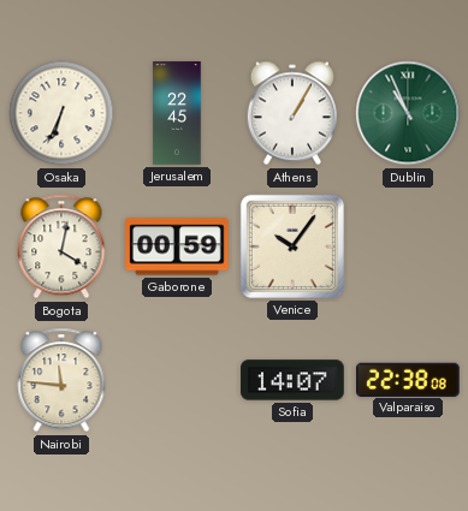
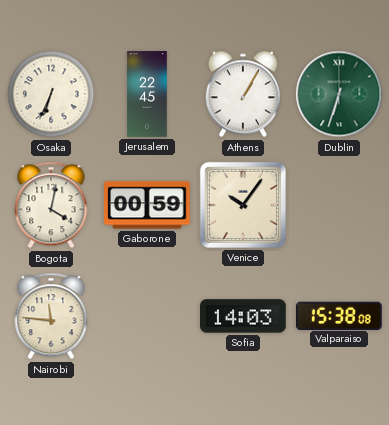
Dublin: 10:56 -> 6:33 (339, 94)
Sofia: 14:07 -> 14:03 (243, 316)
Valparaiso: 22:38 -> 15:38 (340, 315)
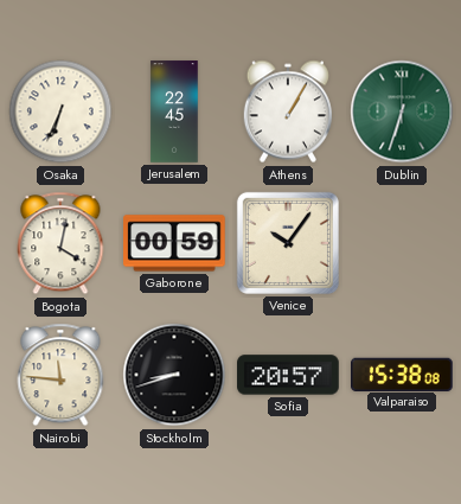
Stockholm: none -> 8:42 (174, 375)
Sofia: 14:03 -> 20:57 (288, 375)
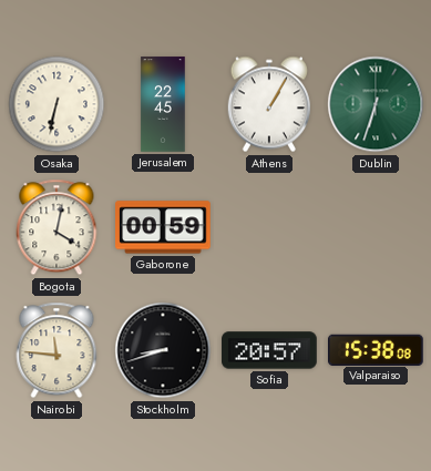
Osaka: 6:34 -> 6:32 (57, 104)
Venice: 10:06 -> none (288, 243)
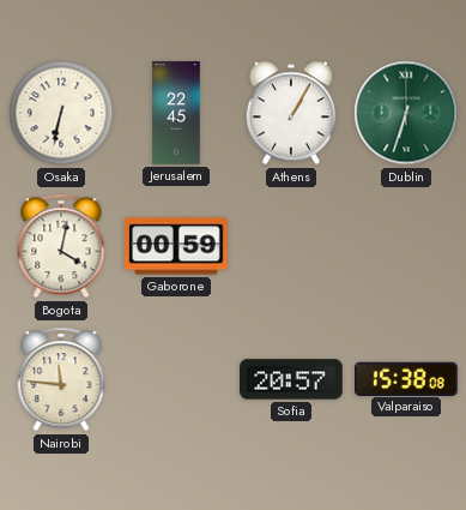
Stockholm: 8:42 -> none (163, 350)
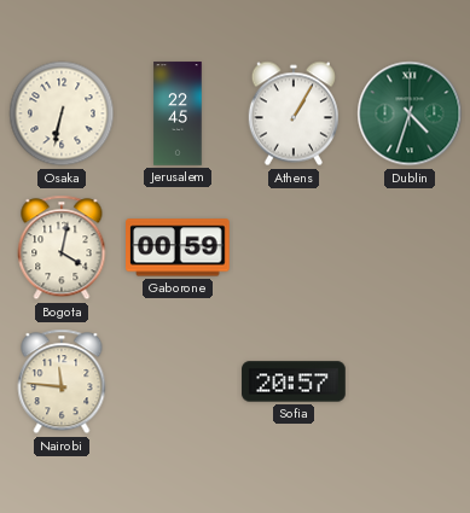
Dublin: 6:33 -> 4:33 (410, 113)
Valparaiso: 15:38 -> none (407, 378)
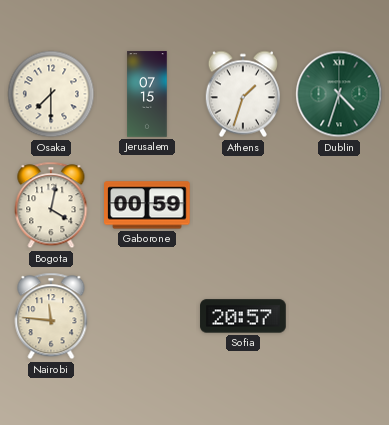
Osaka: 6:32 -> 7:30 (51, 94)
Jerusalem: 22:45 -> 07:15 (147, 94)
Athens: 1:05 -> 1:33 (242, 94)
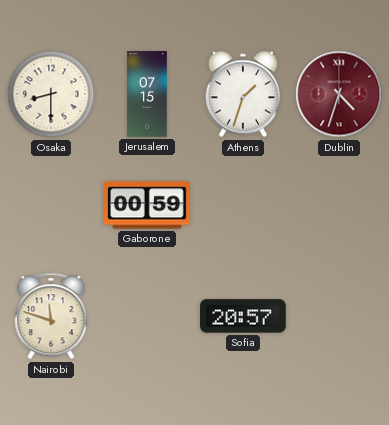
Osaka: 7:30 -> 8:30 (51, 94)
Dublin dial: green -> burgundy (339, 94)
Bogota: 4:02 -> none (51, 205)
Nairobi: 11:46 -> 11:48 (51, 316)
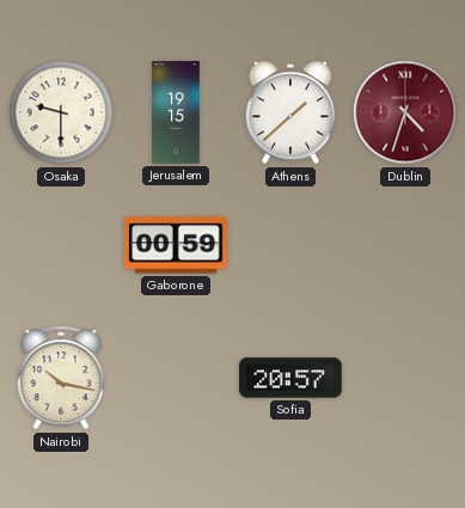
Osaka: 8:30 -> 9:30 (61, 112)
Jerusalem: 07:15 -> 19:15 (176, 112)
Athens: 1:33 -> 1:38 (289, 112)
Nairobi: 11:48 -> 10:17 (61, 378)
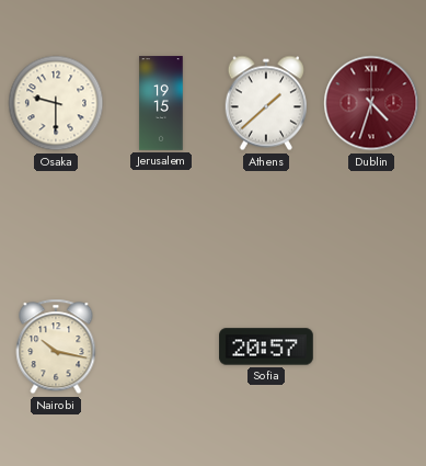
Gaborone: 00:59 -> none (176, 245)
